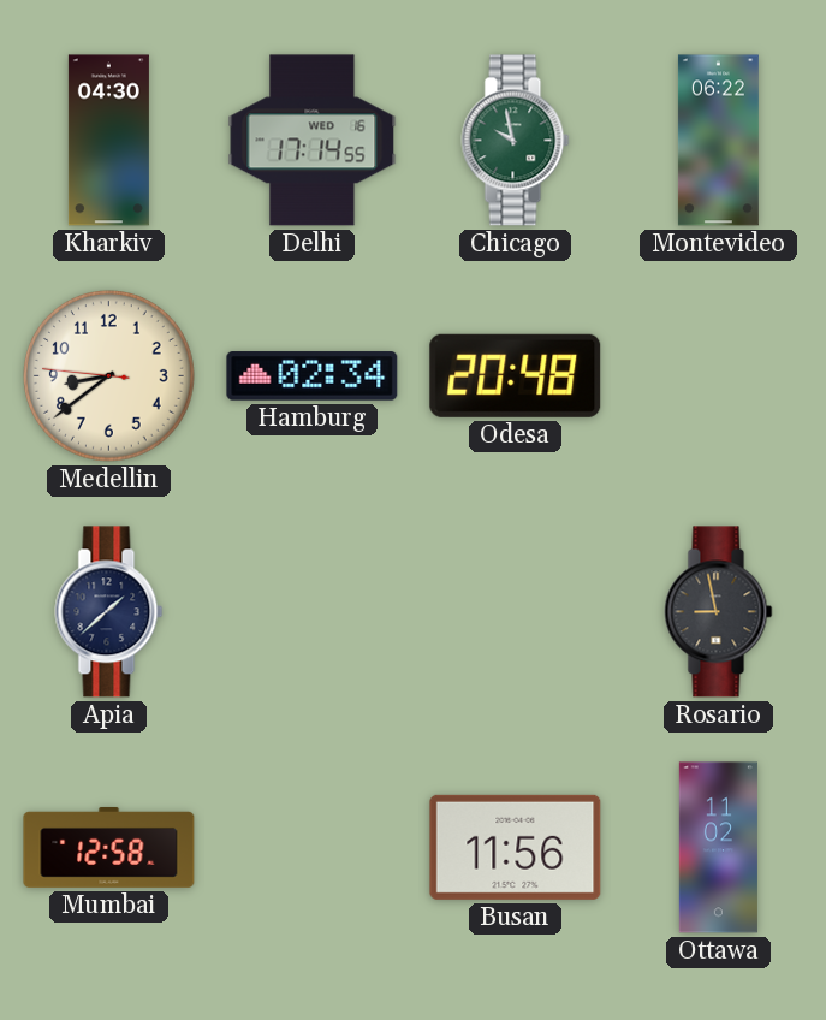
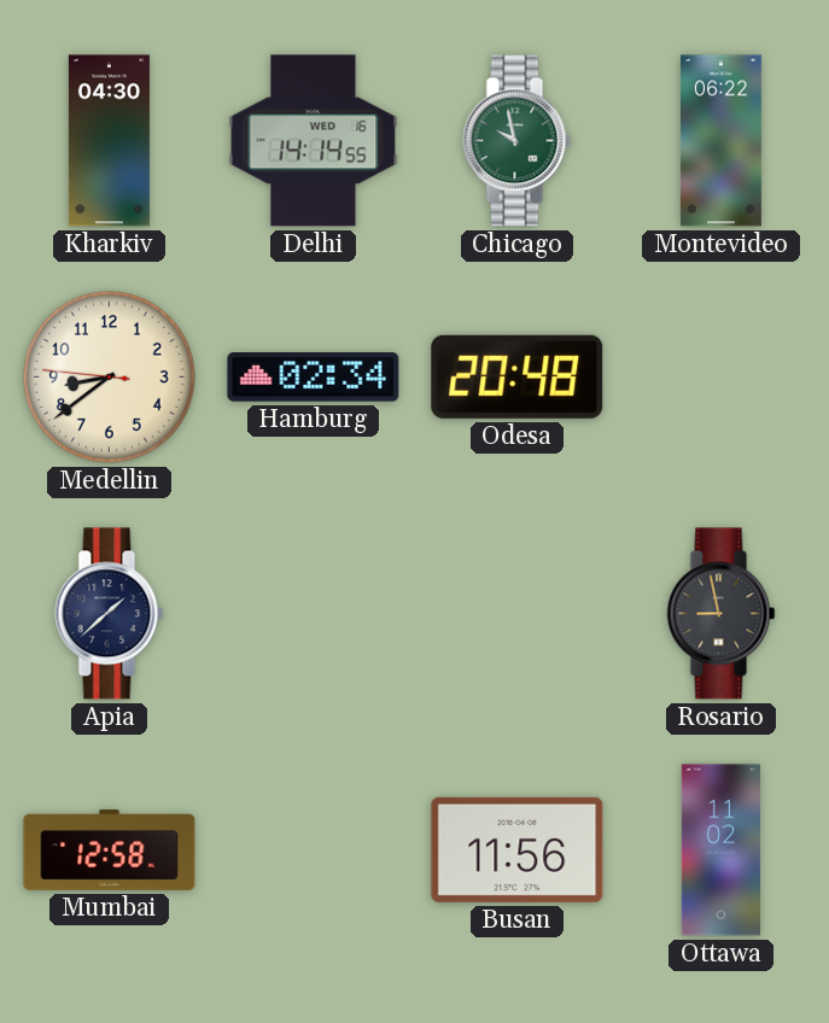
Delhi: 17:14 -> 14:14 (314, 141)
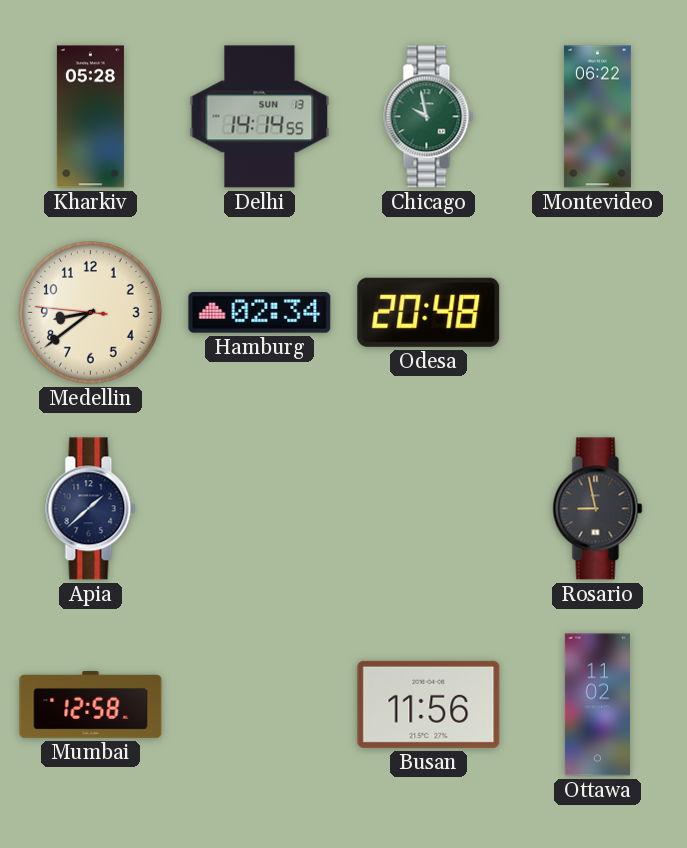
Kharkiv: 04:30 -> 05:28 (90, 117)
Delhi date: WED 16 -> SUN 13 (260, 117)
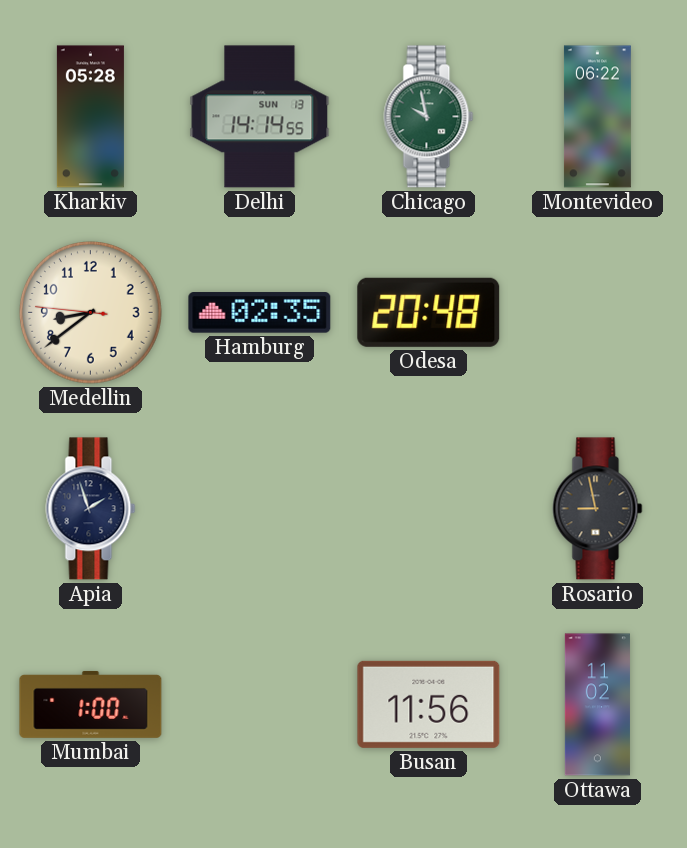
Hamburg: 02:34 -> 02:35 (260, 313)
Apia: 1:38 -> 1:57 (91, 509)
Mumbai: 12:58 -> 1:00 (91, 704)
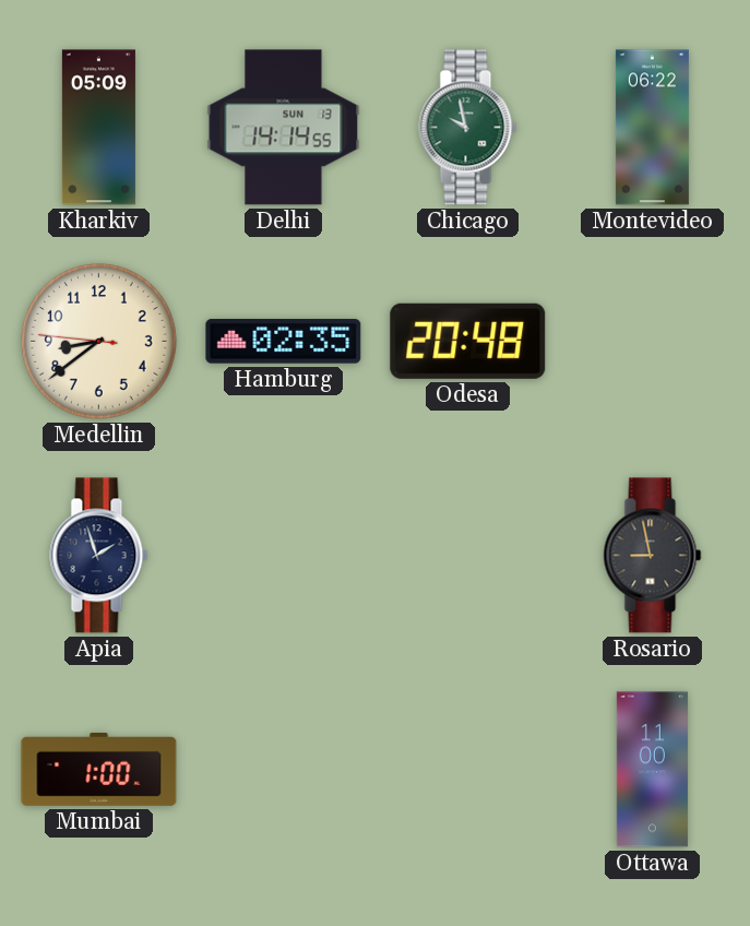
Kharkiv: 05:28 -> 05:09 (98, 128)
Busan: 11:56 -> none (429, 704)
Ottawa: 11:02 -> 11:00 (652, 770)
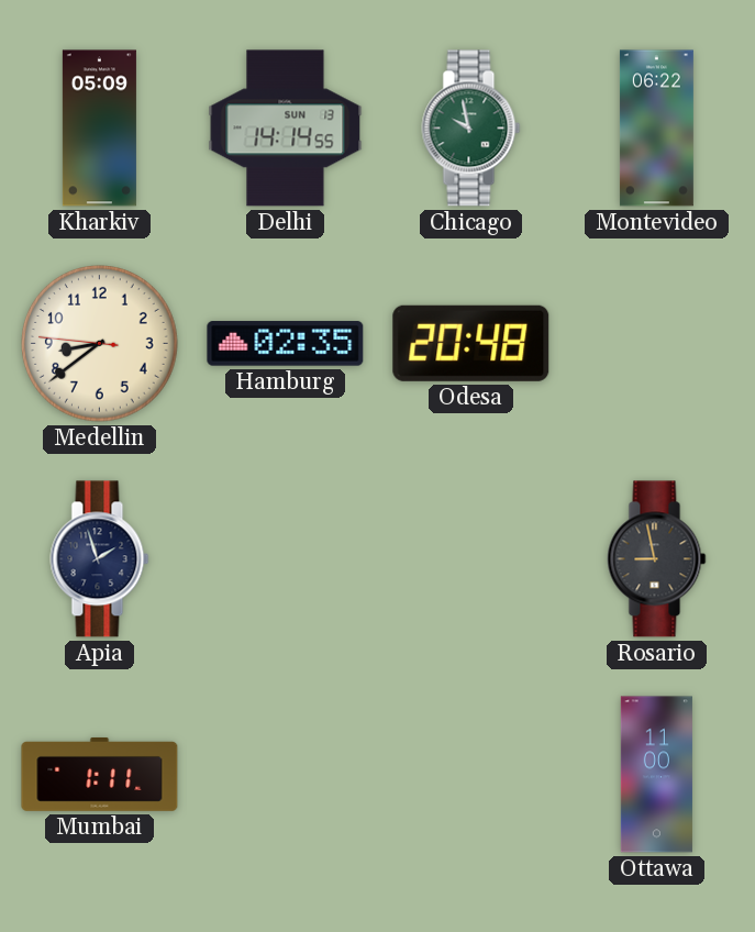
Mumbai: 1:00 -> 1:11 (100, 774)
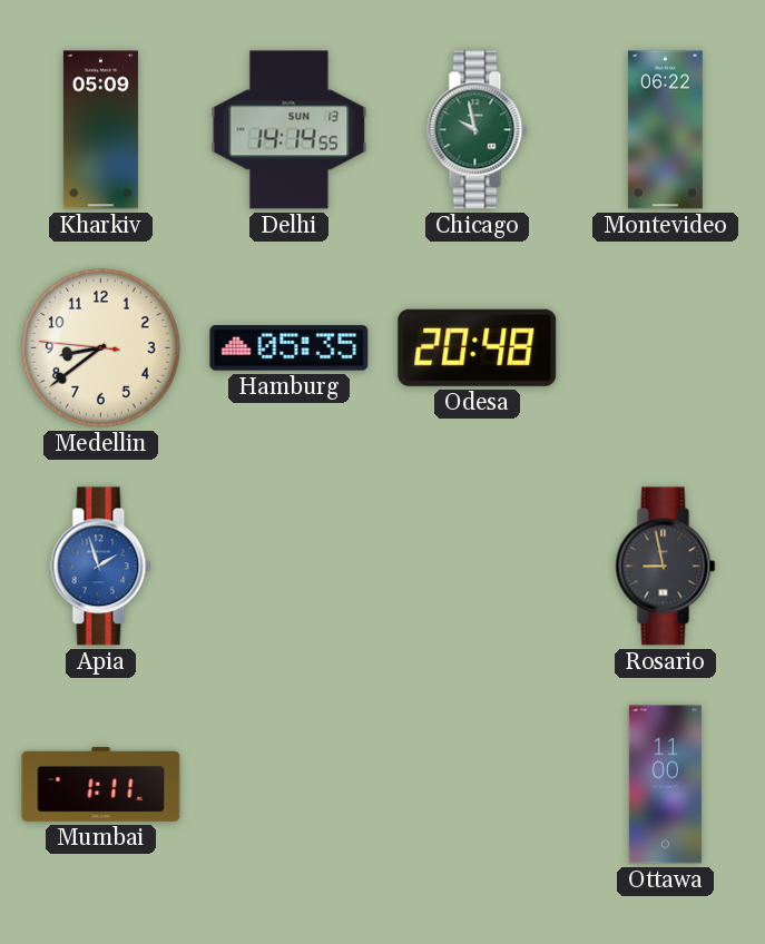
Hamburg: 02:35 -> 05:35 (290, 348)
Apia dial: navy -> blue (101, 567)
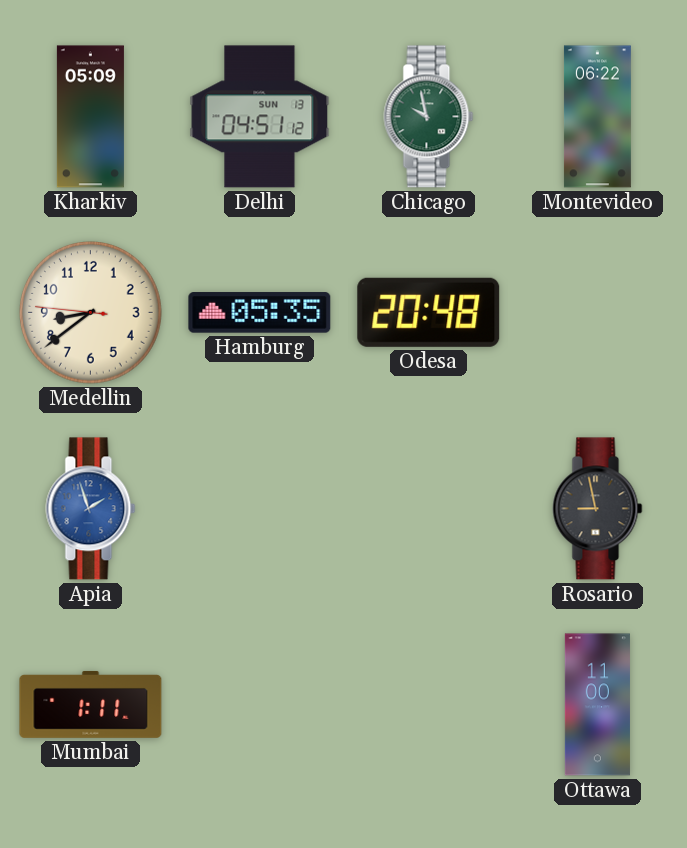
Delhi: 14:14 -> 04:51 (260, 117)
